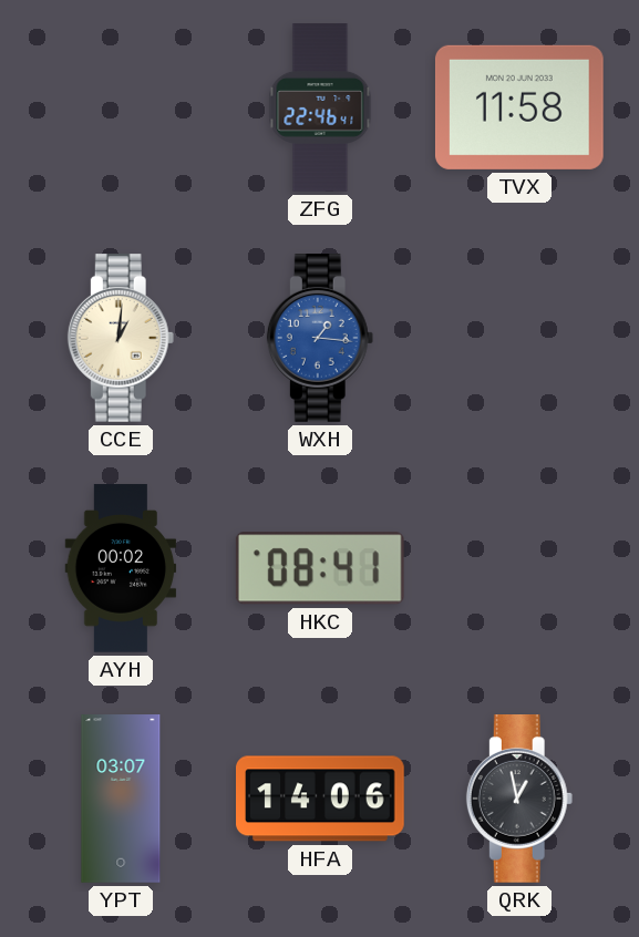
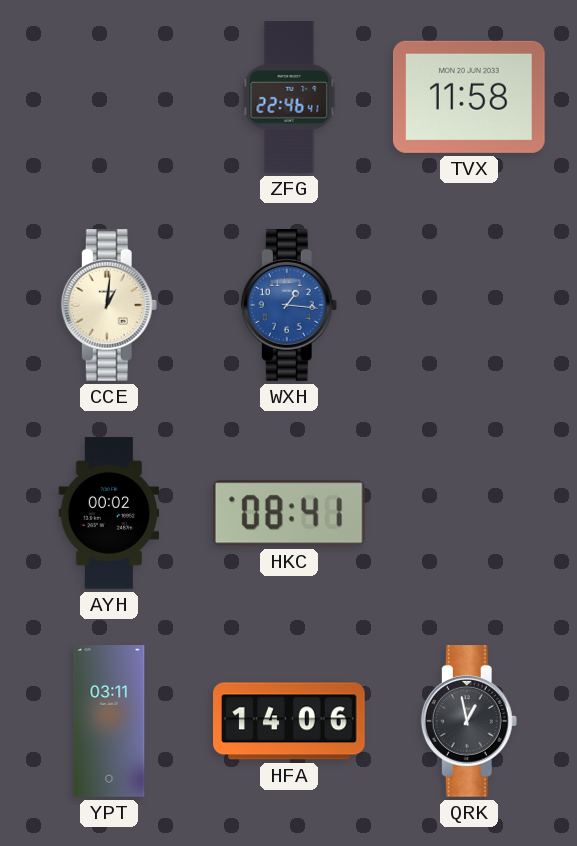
YPT: 03:07 -> 03:11 (109, 721)
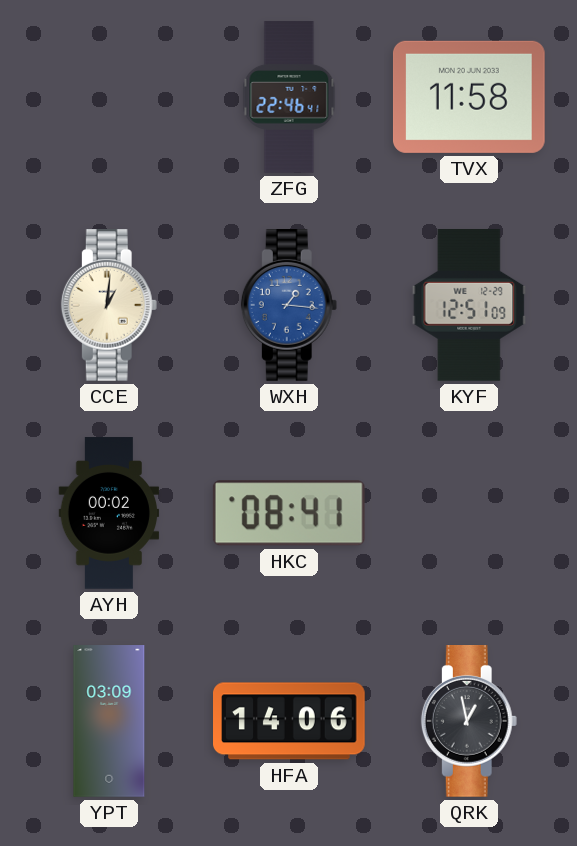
KYF: none -> 12:51 (469, 306)
YPT: 03:11 -> 03:09 (109, 721)
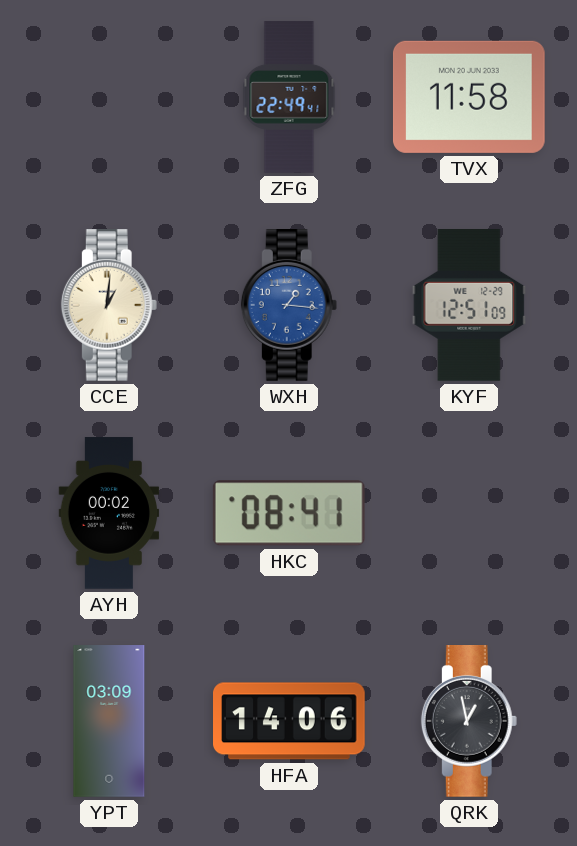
ZFG: 22:46 -> 22:49 (289, 97)
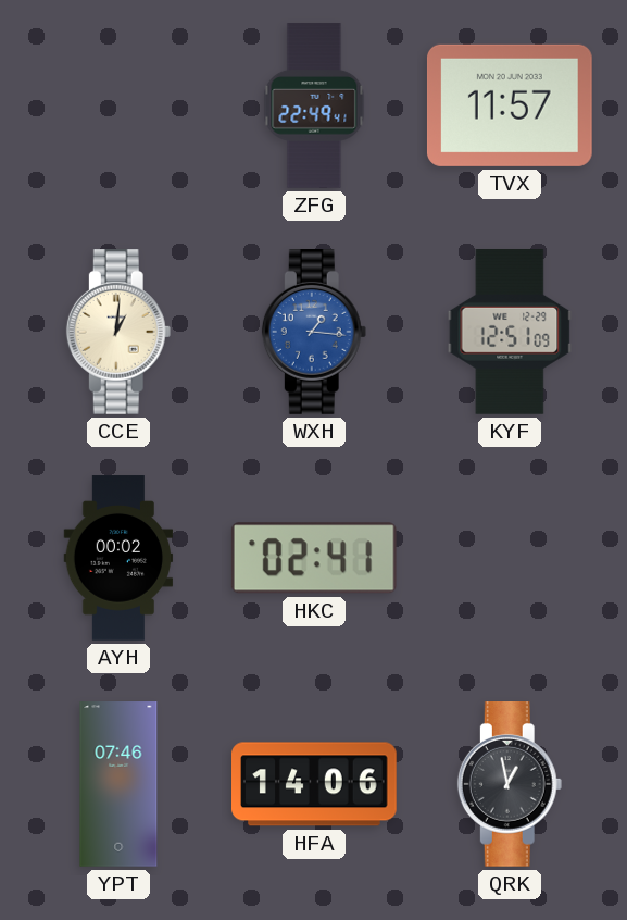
TVX: 11:58 -> 11:57 (510, 105)
HKC: 08:41 -> 02:41 (314, 558)
YPT: 03:09 -> 07:46 (118, 784)
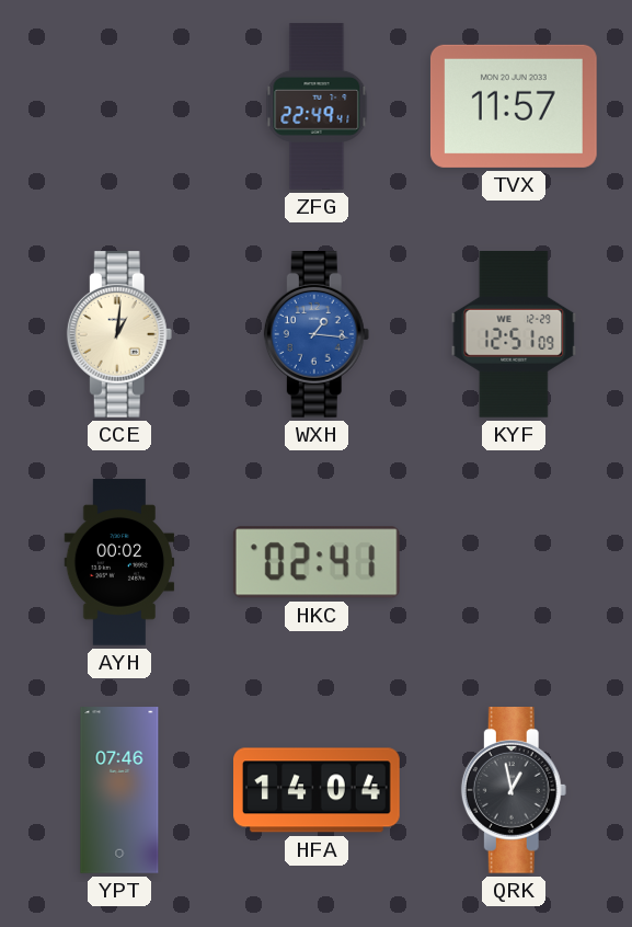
HFA: 14:06 -> 14:04 (318, 790)
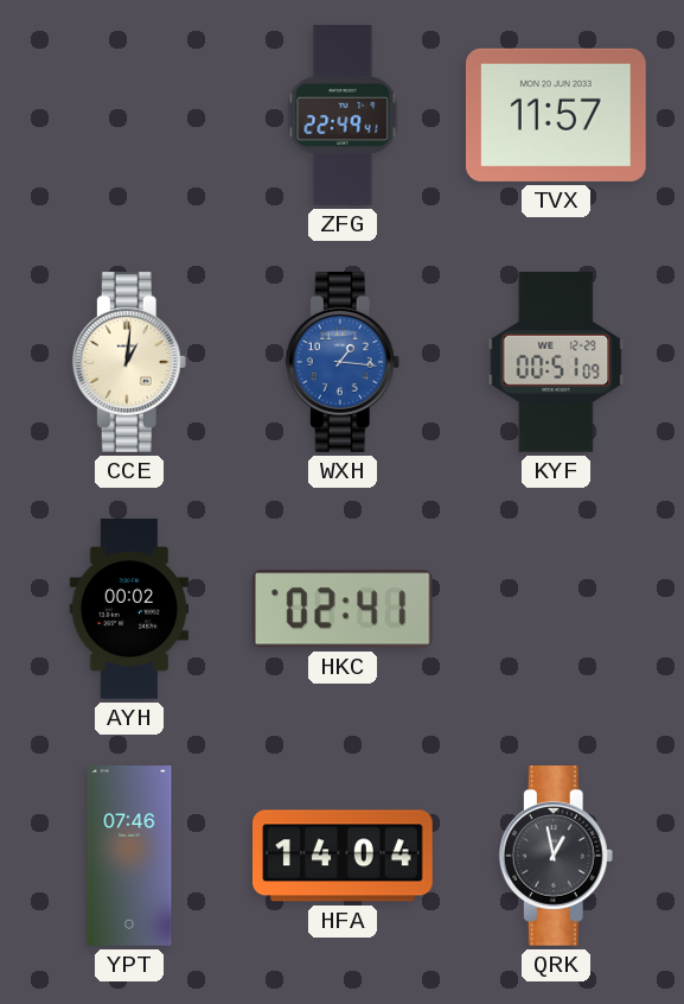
KYF: 12:51 -> 00:51 (556, 363)
